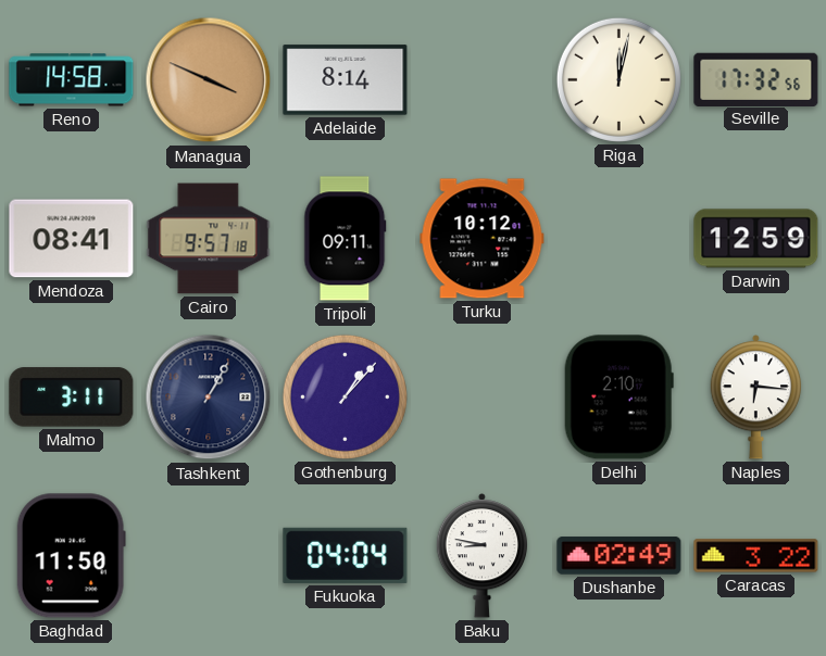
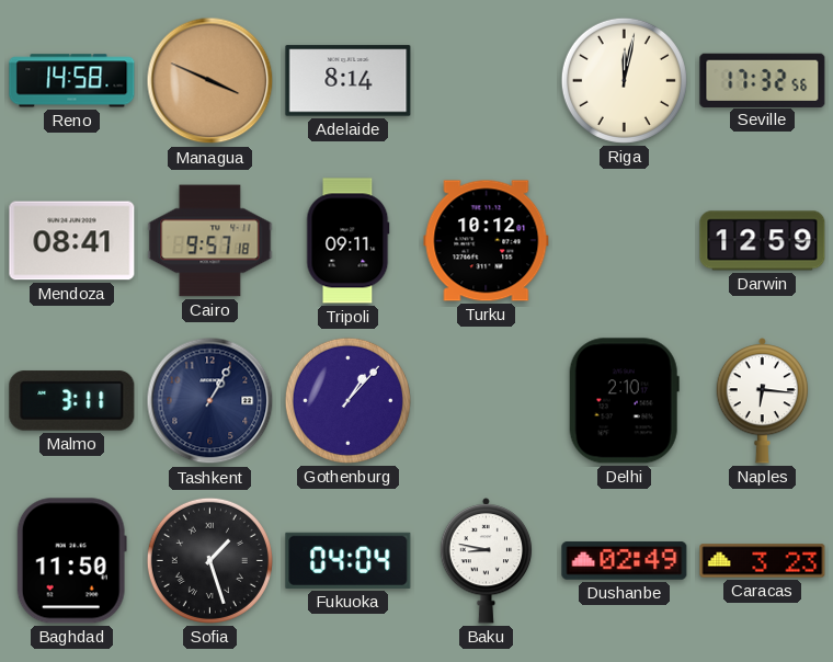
Sofia: none -> 1:27 (209, 560)
Caracas: 3:22 -> 3:23 (763, 561)
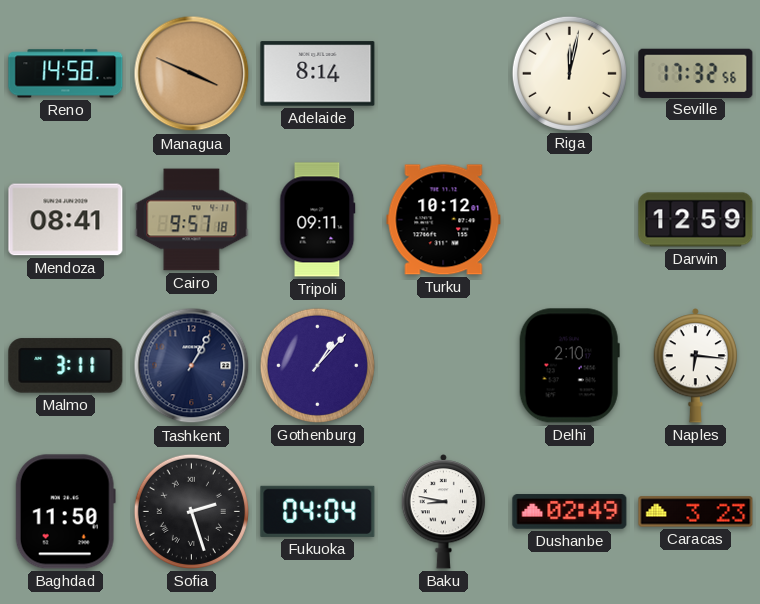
Sofia: 1:27 -> 2:27 (191, 511)
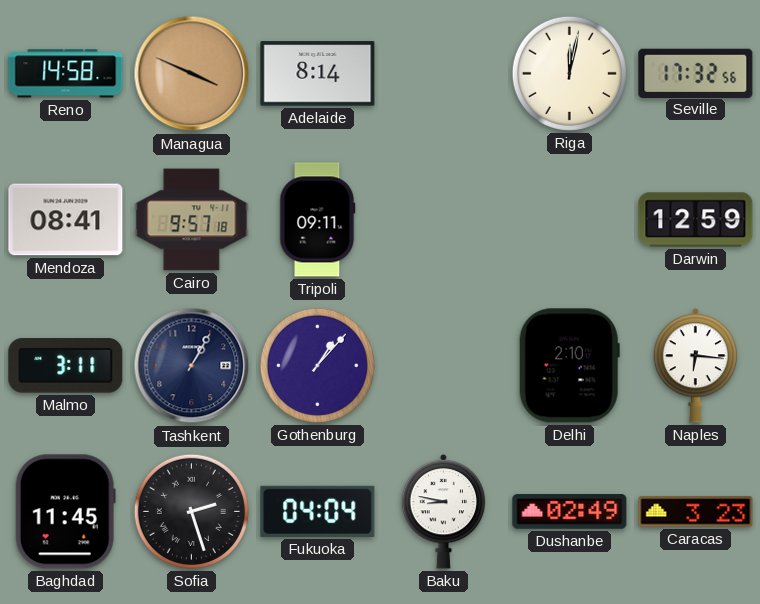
Turku: 10:12 -> none (444, 220)
Baghdad: 11:50 -> 11:45 (65, 512)
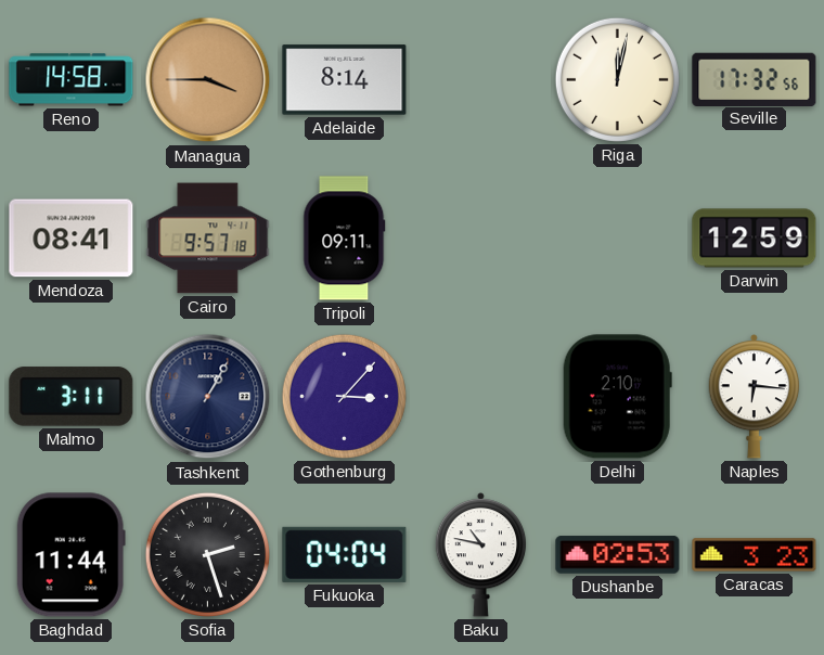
Managua: 3:49 -> 3:45 (208, 80)
Gothenburg: 1:07 -> 3:07 (344, 396)
Baghdad: 11:45 -> 11:44 (70, 555)
Baku: 8:47 -> 10:47 (481, 555)
Dushanbe: 02:49 -> 02:53 (618, 555)
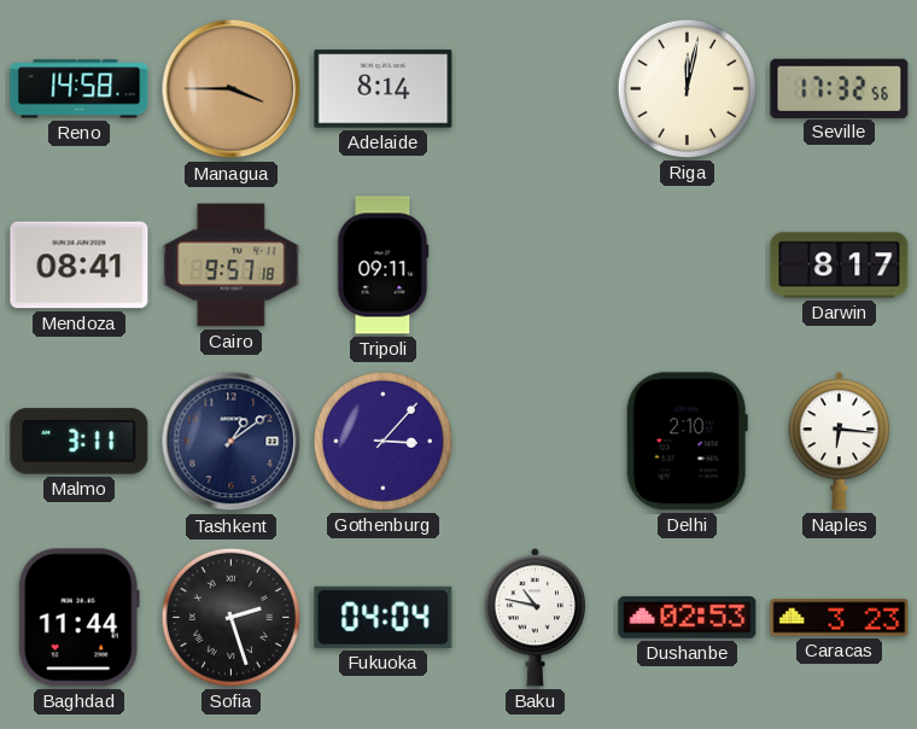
Darwin: 12:59 -> 8:17 (840, 266)
Tashkent: 1:05 -> 1:09 (232, 442)
